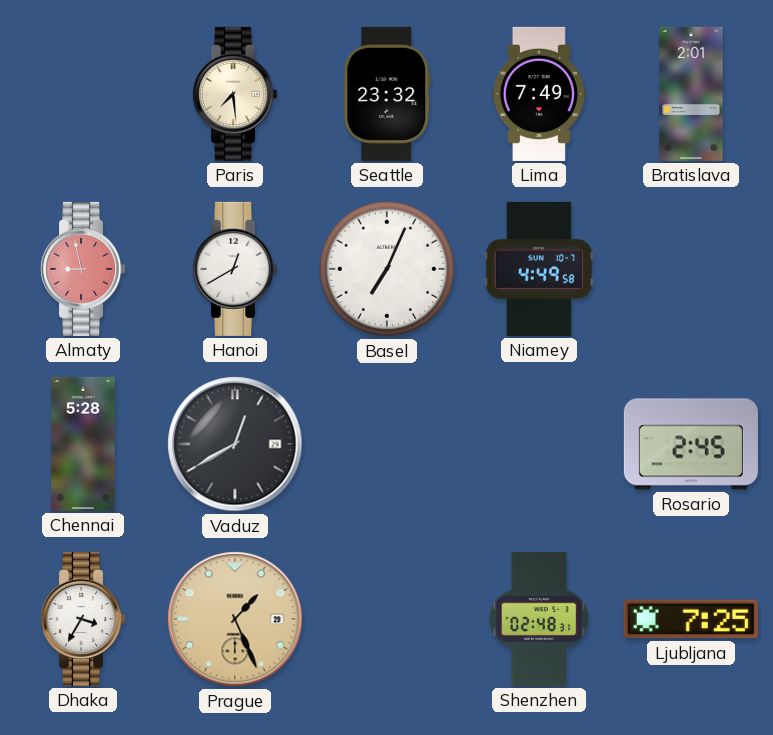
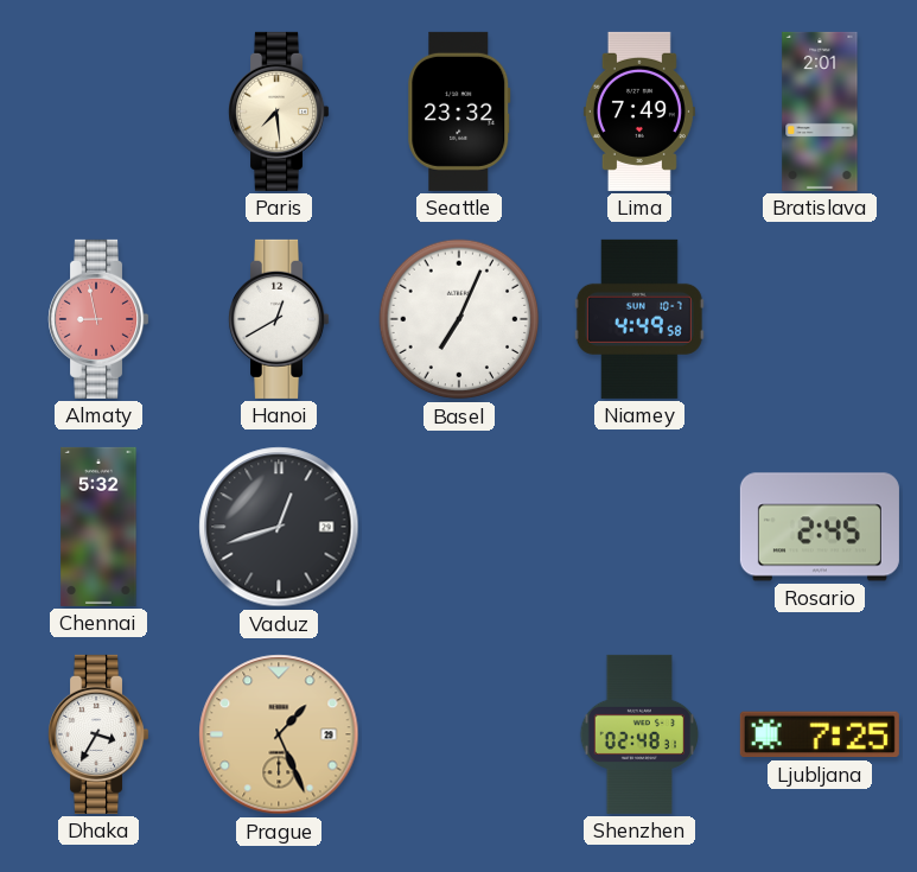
Chennai: 5:28 -> 5:32 (98, 527)
Vaduz: 12:40 -> 12:42 (279, 527)
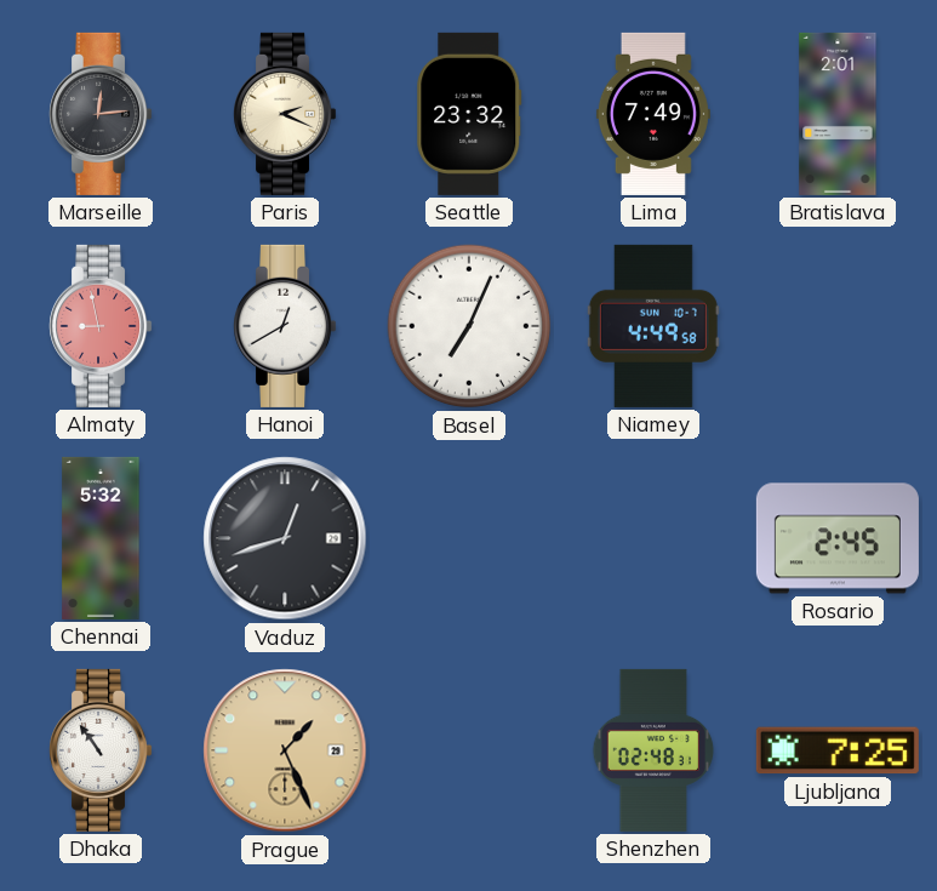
Marseille: none -> 12:14 (101, 114)
Paris: 7:29 -> 2:19 (285, 114)
Dhaka: 3:35 -> 10:54 (101, 750)
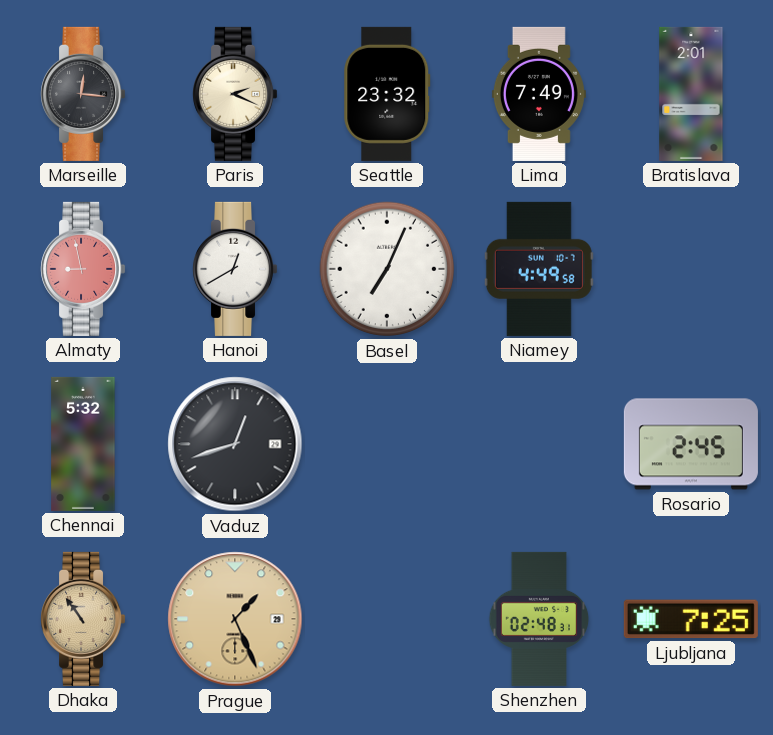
Marseille: 12:14 -> 12:16 (83, 94)
Dhaka dial: white -> champagne (83, 619)
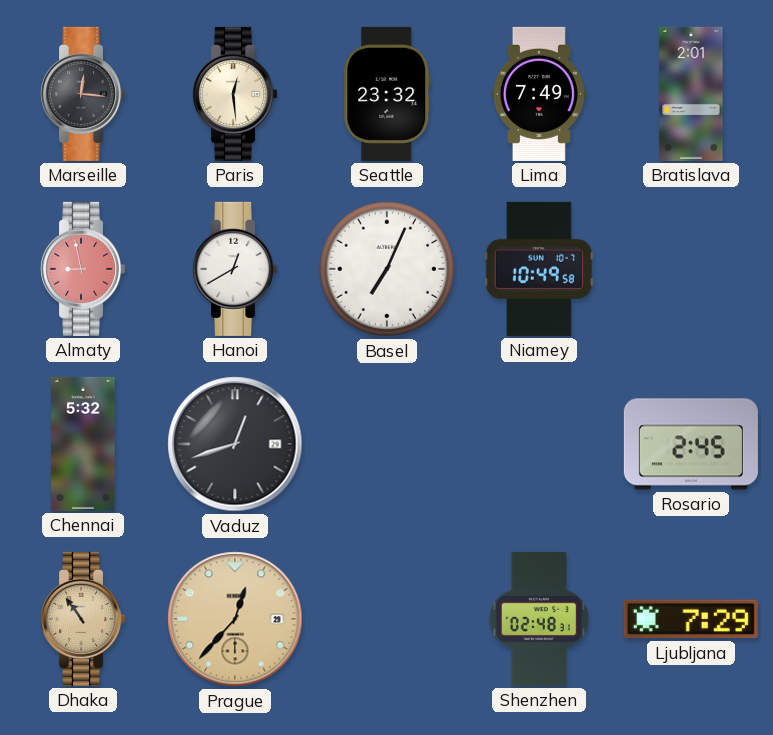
Paris: 2:19 -> 12:29 (235, 94)
Niamey: 4:49 -> 10:49 (539, 269)
Prague: 1:26 -> 12:37 (235, 619)
Ljubljana: 7:25 -> 7:29 (691, 619)
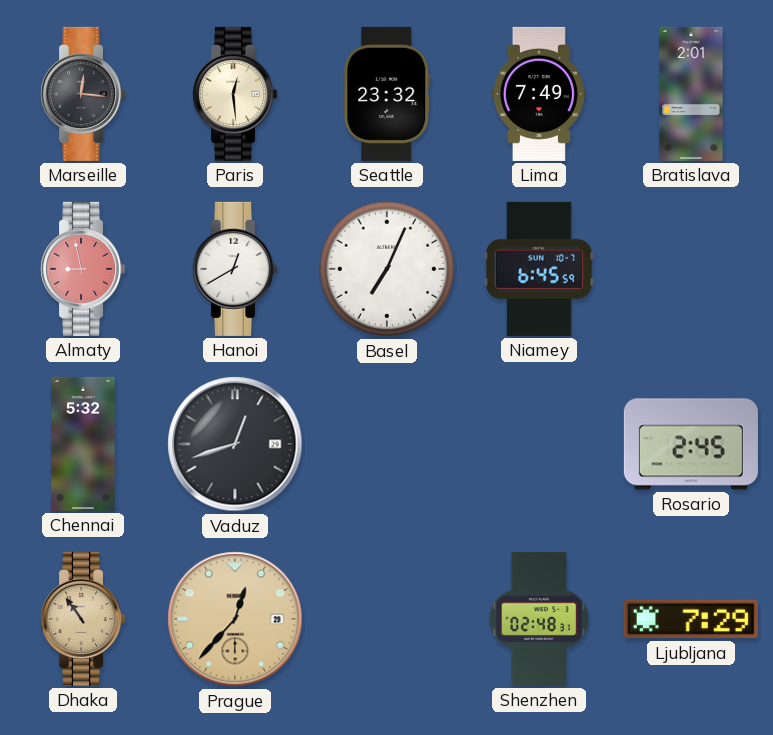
Niamey: 10:49 -> 6:45 (539, 269)
